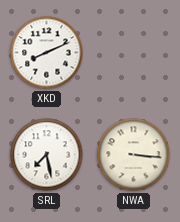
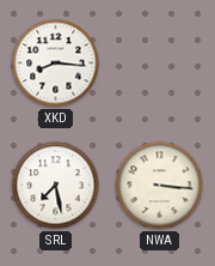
XKD: 8:11 -> 8:16 (56, 64)
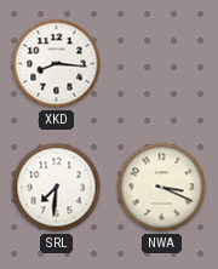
SRL: 7:28 -> 7:31 (57, 188)
NWA: 3:16 -> 3:19 (162, 188)
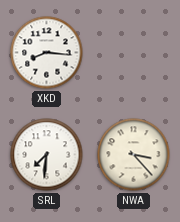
NWA: 3:19 -> 3:23 (134, 155)
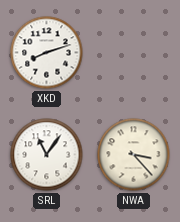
XKD: 8:16 -> 8:12 (47, 53)
SRL: 7:31 -> 11:06 (47, 155)
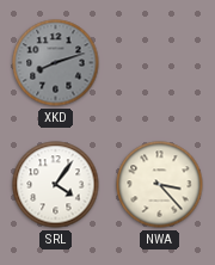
XKD dial: white -> grey (56, 63)
SRL: 11:06 -> 4:06 (56, 185)
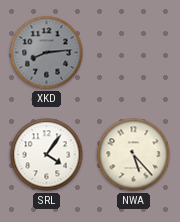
XKD: 8:12 -> 8:14 (47, 53)
NWA: 3:23 -> 5:23 (134, 155)
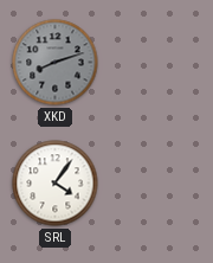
XKD: 8:14 -> 8:12 (56, 63)
NWA: 5:23 -> none (134, 155)
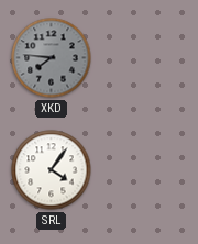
XKD: 8:12 -> 7:46 (52, 58)
